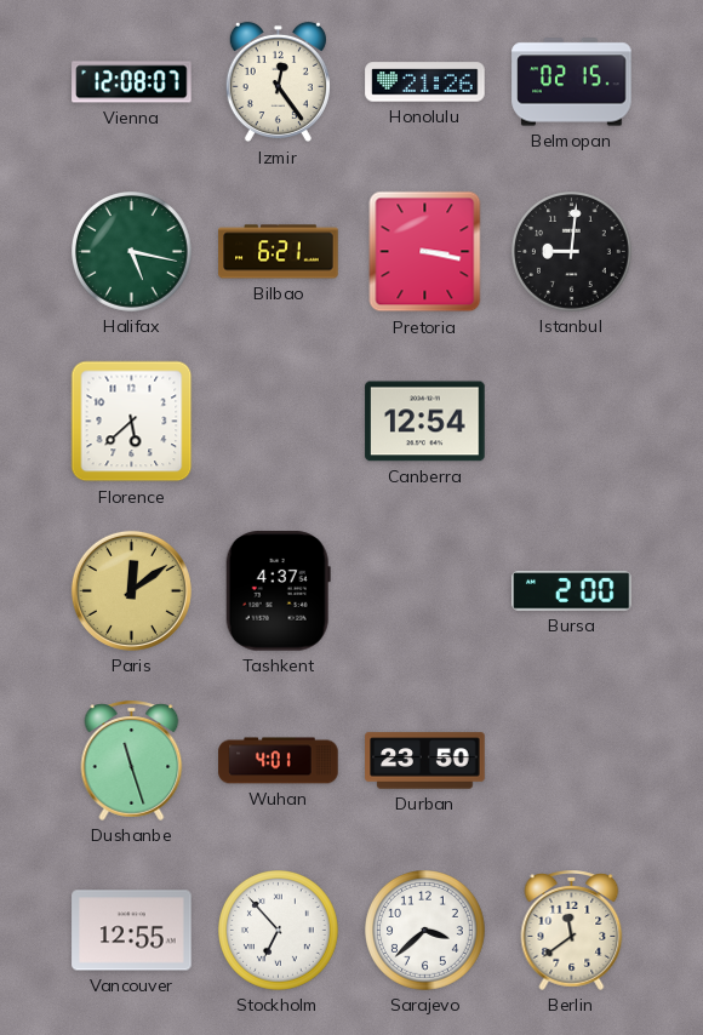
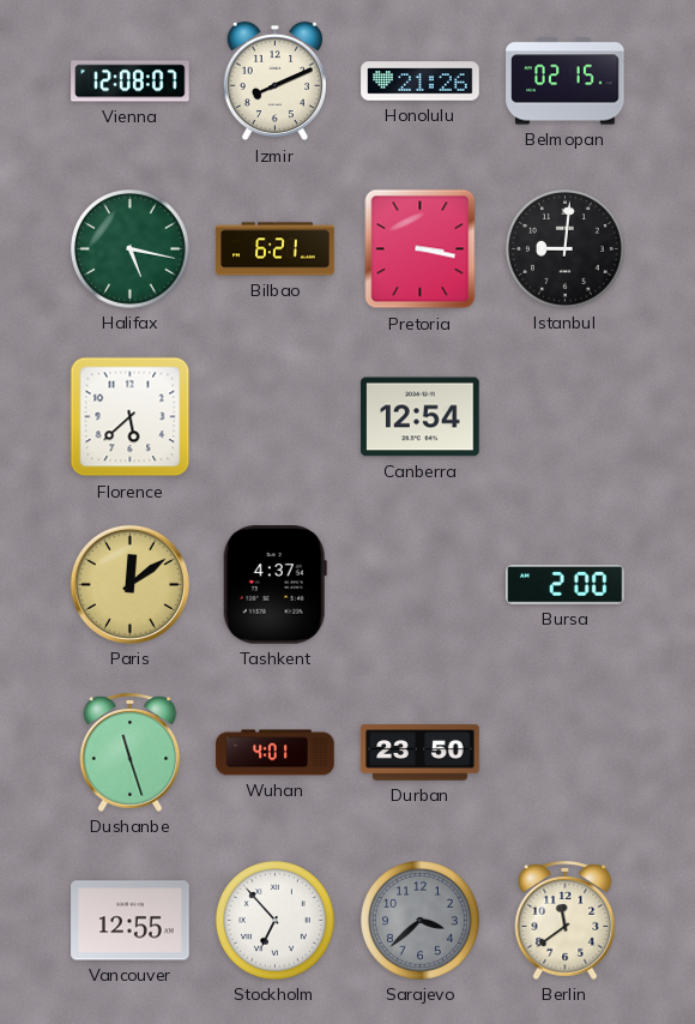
Izmir: 12:24 -> 8:11 (274, 82)
Sarajevo dial: white -> grey (421, 921)
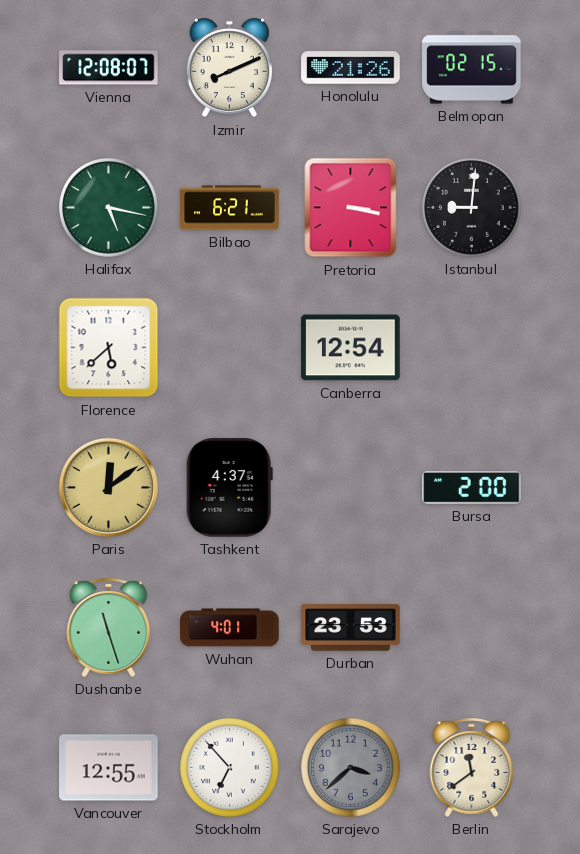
Durban: 23:50 -> 23:53 (351, 628)
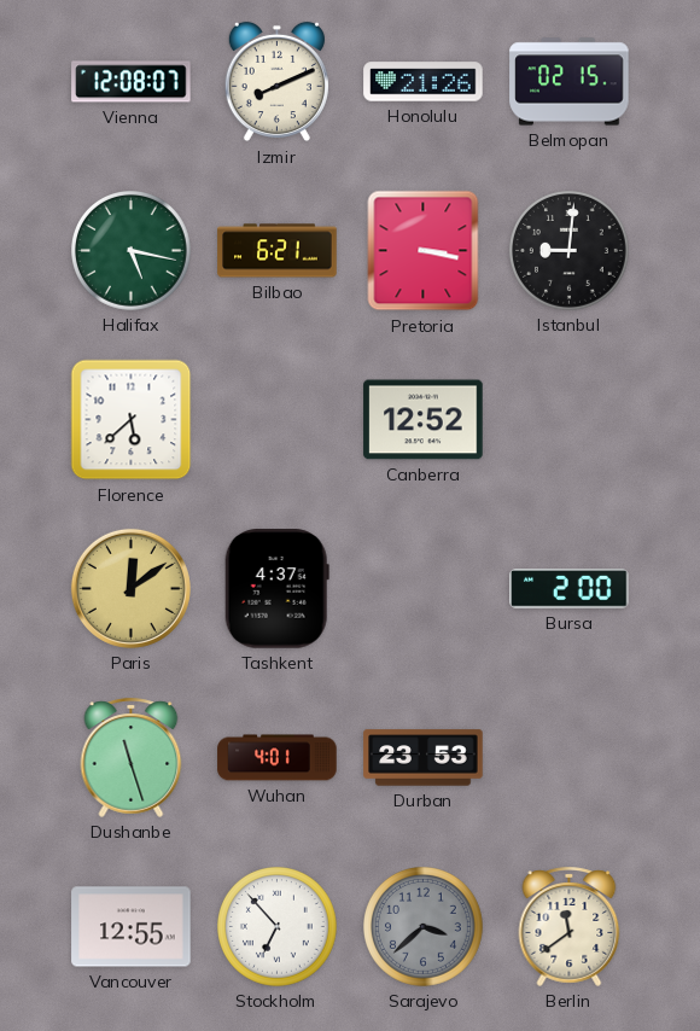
Canberra: 12:54 -> 12:52 (424, 420)
